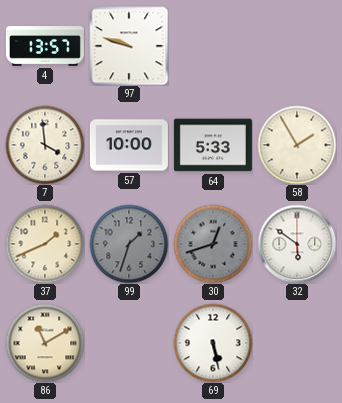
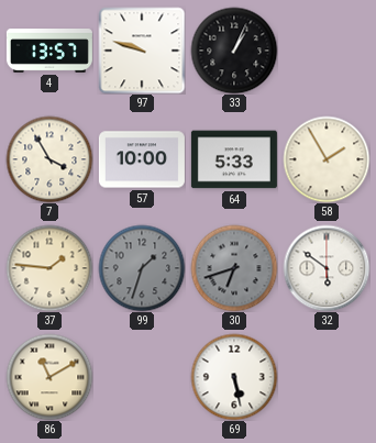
33: none -> 1:04 (234, 51)
7: 3:59 -> 3:55 (49, 159)
37: 1:41 -> 1:46 (49, 268)
30: 12:42 -> 6:42 (234, 268)
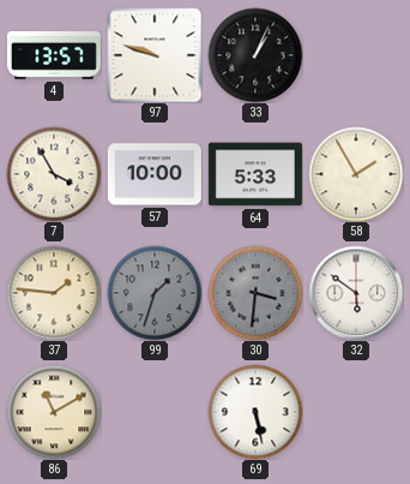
30: 6:42 -> 3:31 (255, 293)
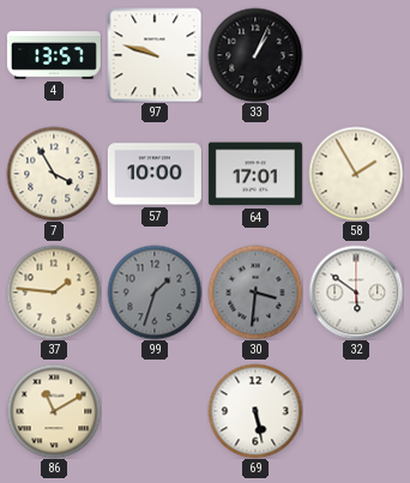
64: 5:33 -> 17:01 (255, 174)
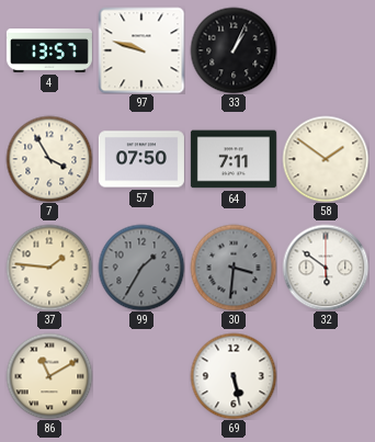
57: 10:00 -> 07:50 (141, 159)
64: 17:01 -> 7:11 (234, 159)
58: 1:55 -> 1:51 (326, 159)
99: 1:33 -> 1:35 (141, 268)
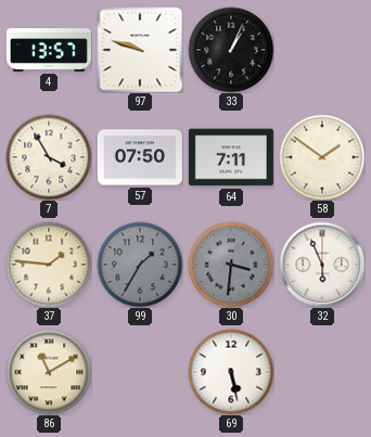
32: 5:51 -> 5:56 (322, 265)
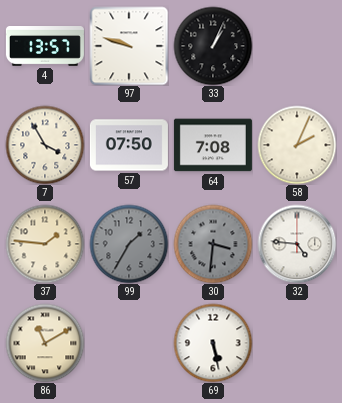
64: 7:11 -> 7:08 (213, 145)
58: 1:51 -> 2:04 (297, 145)
32: 5:56 -> 4:46 (297, 244)
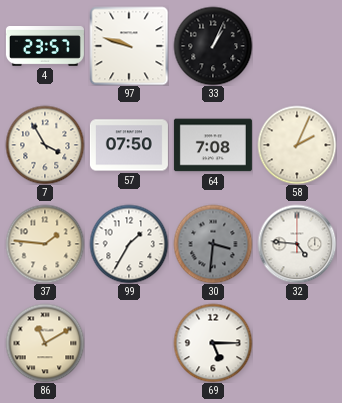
4: 13:57 -> 23:57 (45, 47)
99 dial: grey -> white (129, 244)
69: 5:28 -> 5:15 (213, 343)
